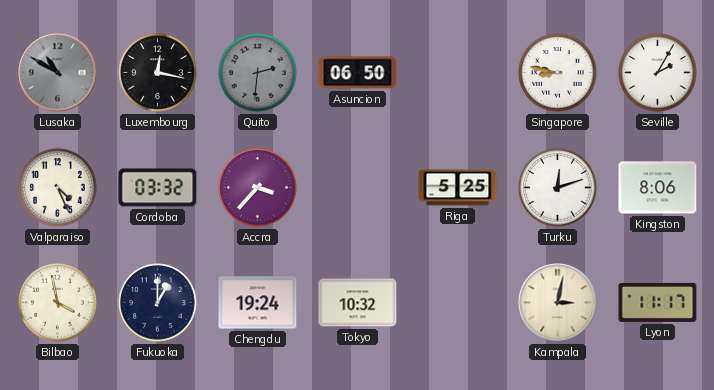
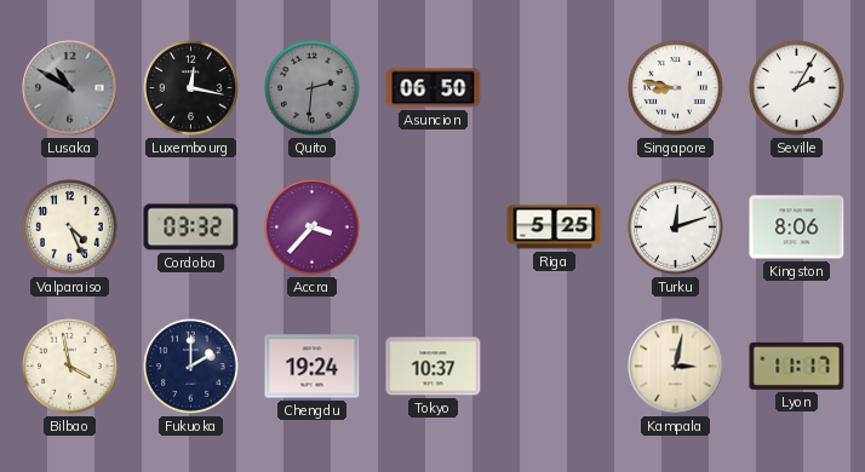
Fukuoka: 1:00 -> 2:00 (191, 367)
Tokyo: 10:32 -> 10:37 (434, 367)
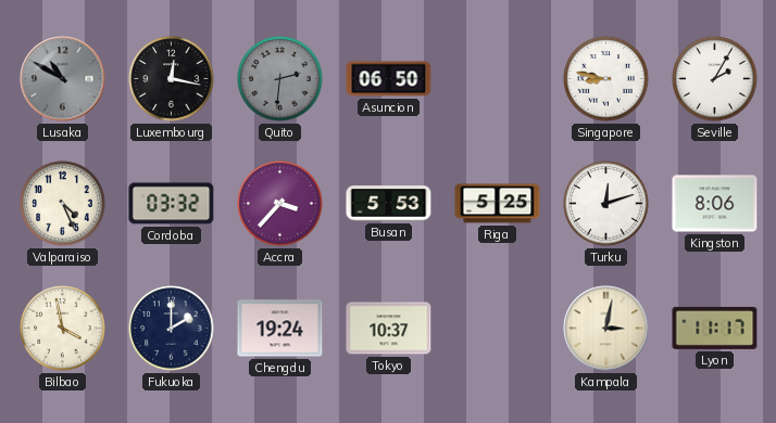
Busan: none -> 5:53 (389, 204)
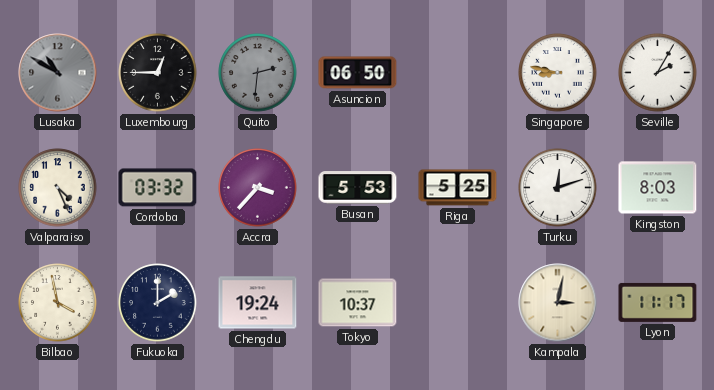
Luxembourg: 12:17 -> 12:45 (158, 73)
Kingston: 8:06 -> 8:03 (658, 188)
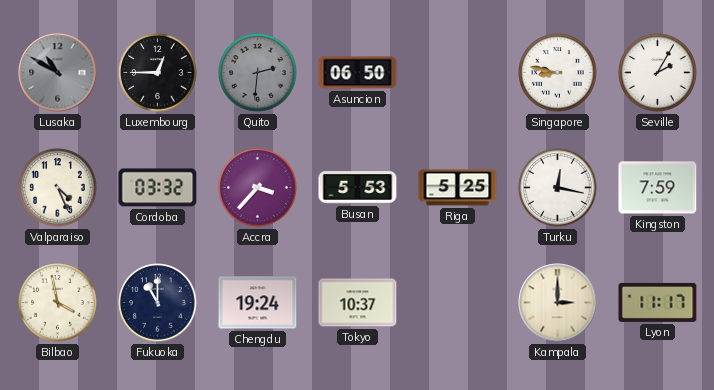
Turku: 12:12 -> 12:17 (558, 188)
Kingston: 8:03 -> 7:59 (658, 188)
Fukuoka: 2:00 -> 11:00 (158, 303)
Kampala: 3:02 -> 3:00 (558, 303)
